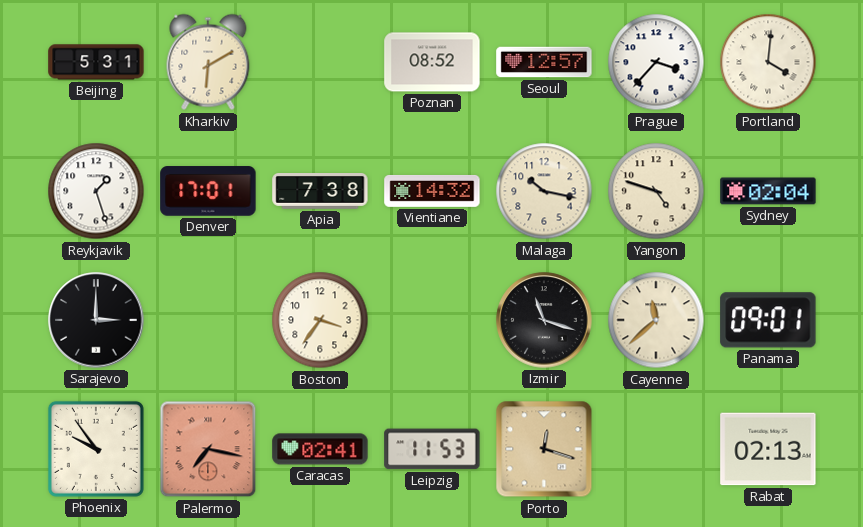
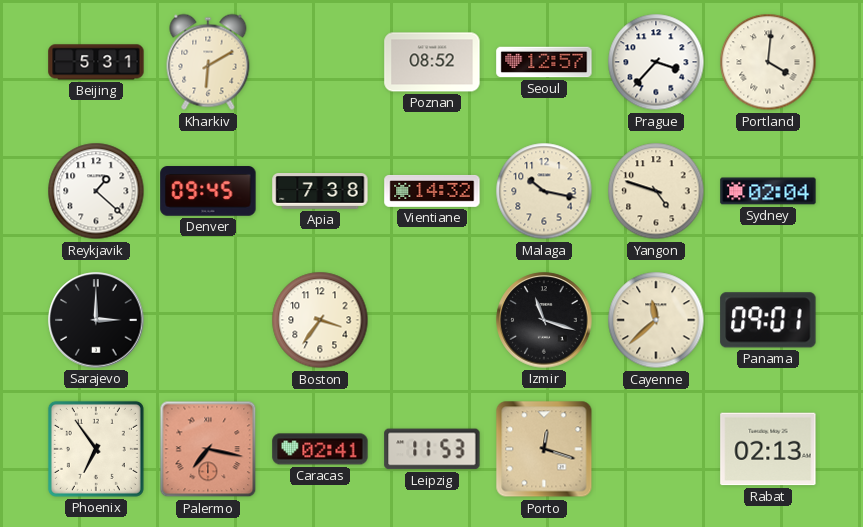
Reykjavik: 1:27 -> 1:22 (96, 191)
Denver: 17:01 -> 09:45 (208, 191)
Phoenix: 9:54 -> 6:54 (96, 449)
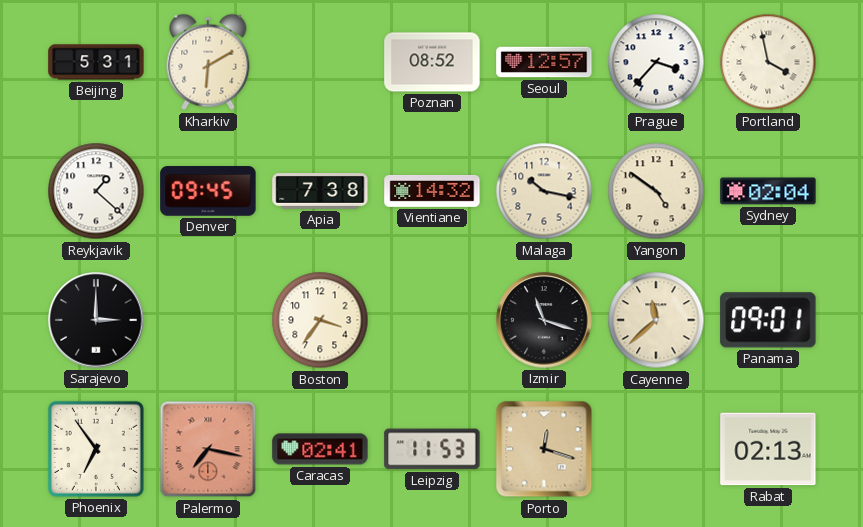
Portland: 4:01 -> 3:58 (768, 62)
Yangon: 4:48 -> 4:51 (656, 191)
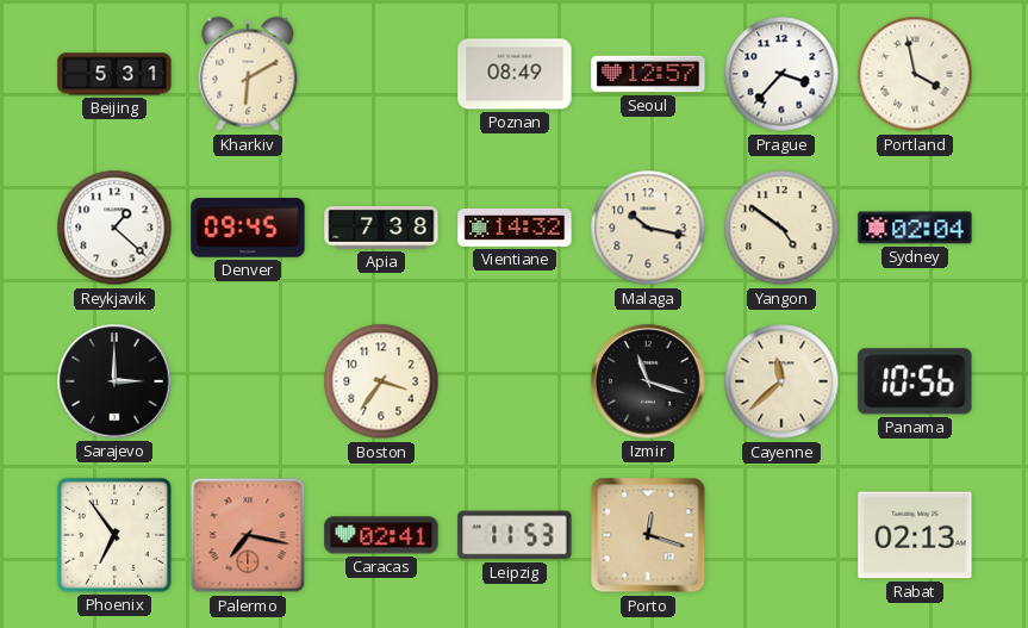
Poznan: 08:52 -> 08:49 (515, 74)
Panama: 09:01 -> 10:56 (915, 381)
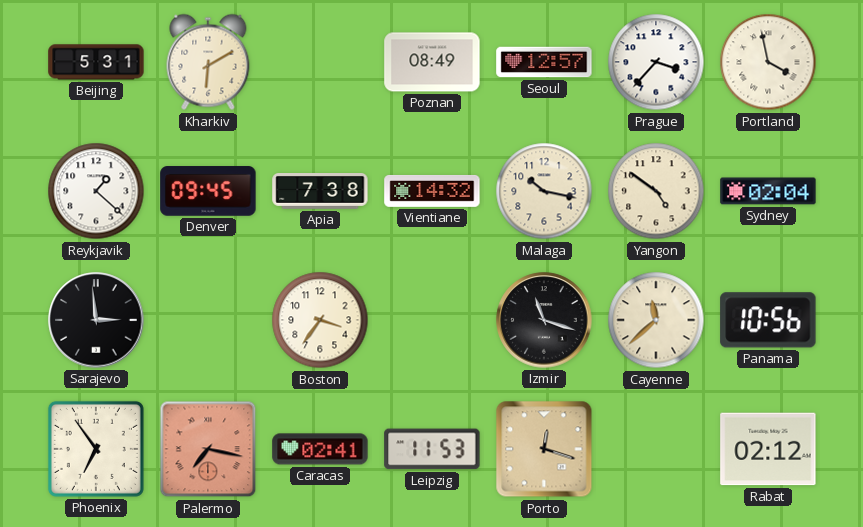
Sarajevo: 3:00 -> 2:59 (96, 320)
Rabat: 02:13 -> 02:12 (768, 449)
